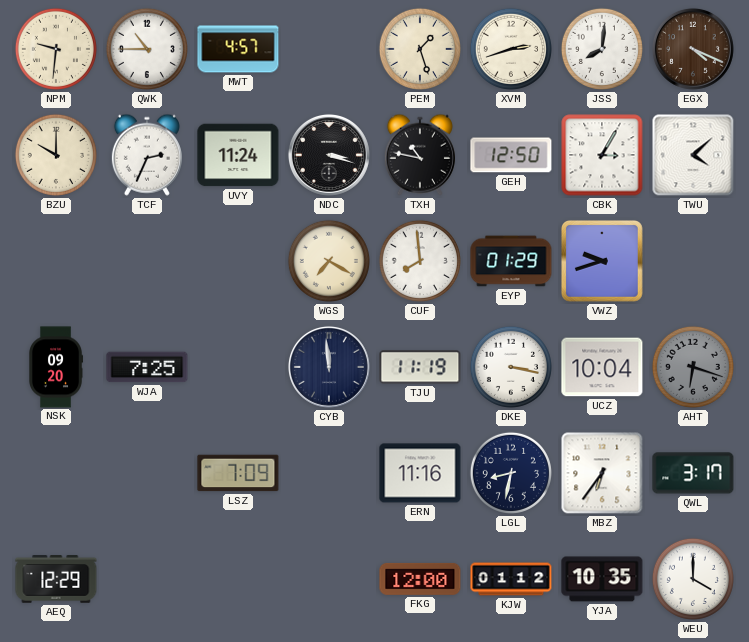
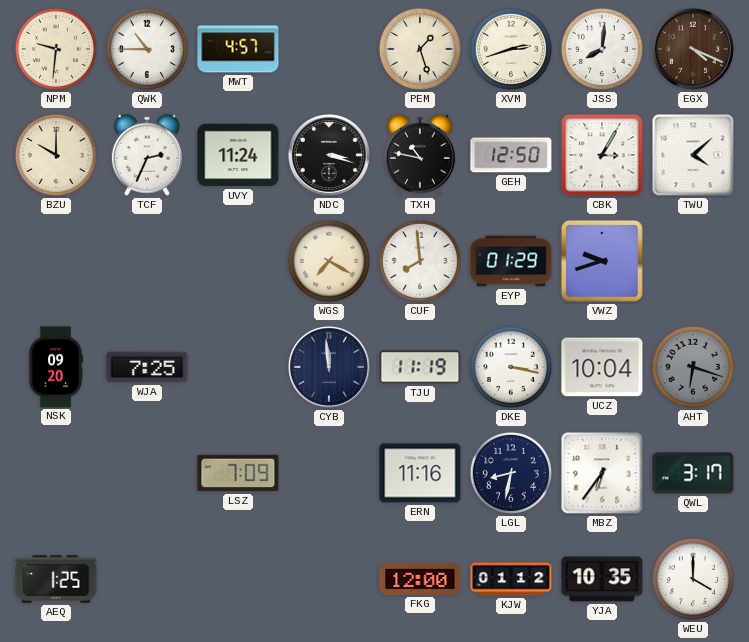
AEQ: 12:29 -> 1:25 (56, 579)
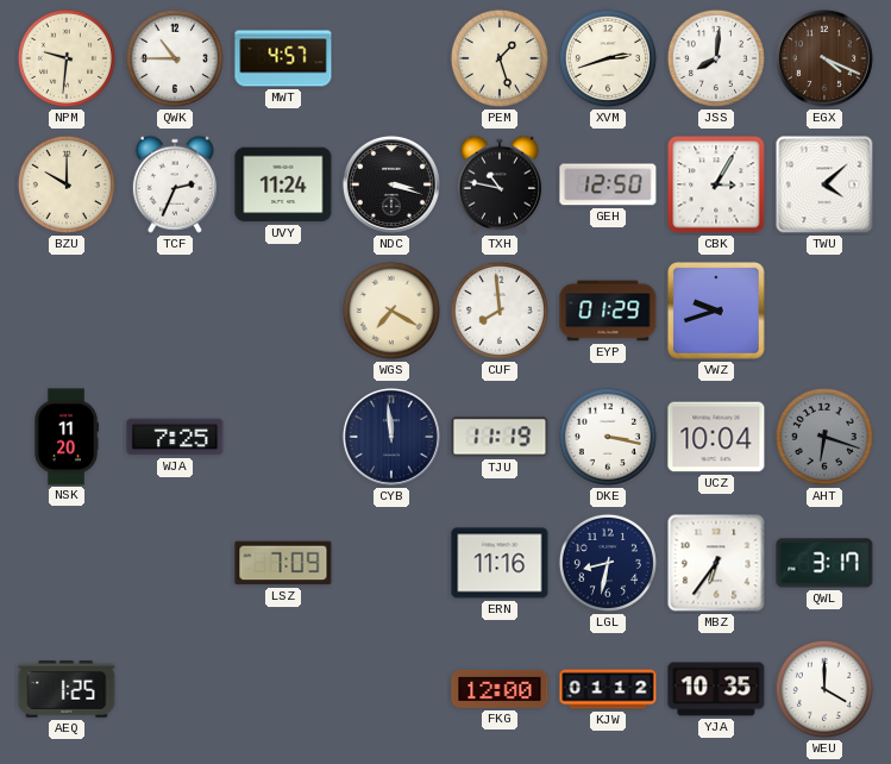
NSK: 09:20 -> 11:20 (67, 437)
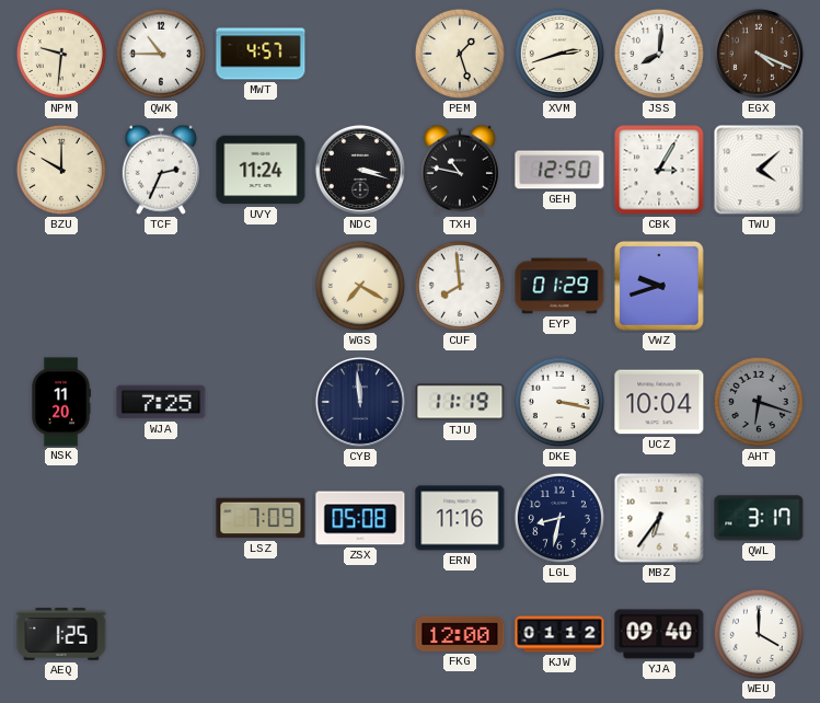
ZSX: none -> 05:08 (360, 518)
YJA: 10:35 -> 09:40 (659, 634)
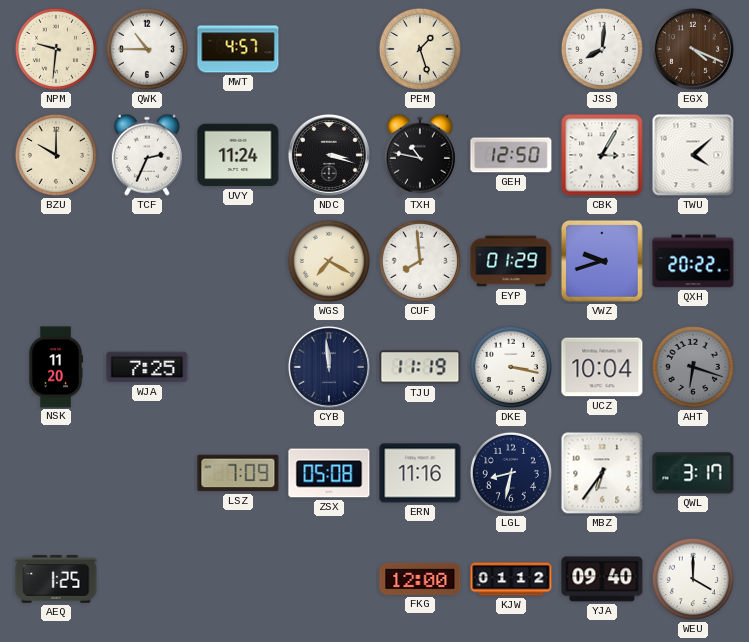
XVM: 2:42 -> none (559, 54)
QXH: none -> 20:22 (693, 261)
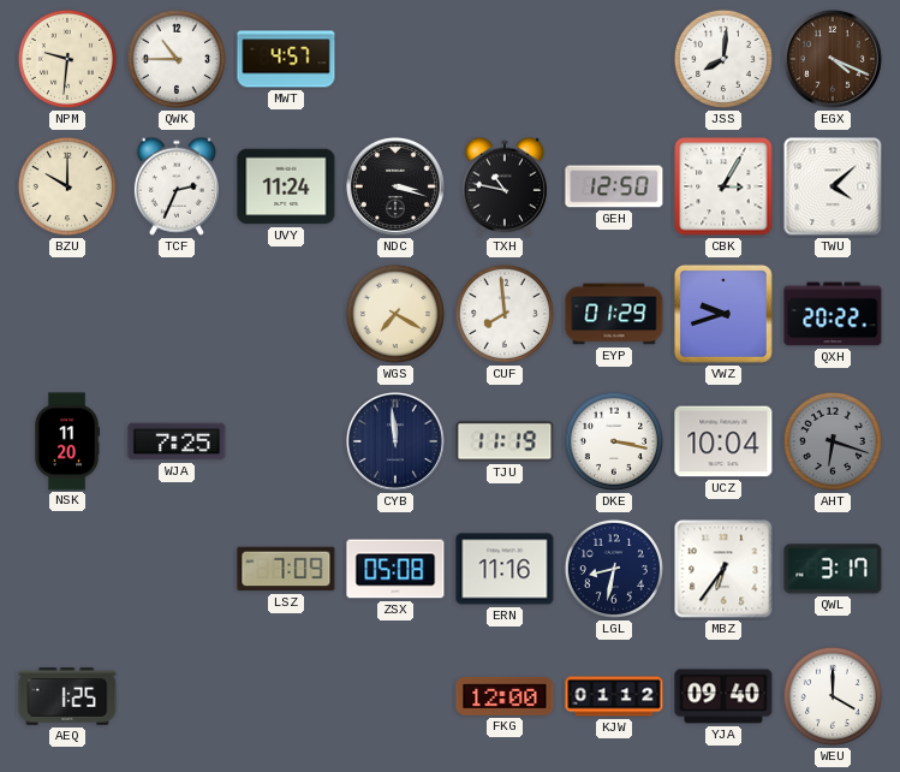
PEM: 1:27 -> none (420, 49)
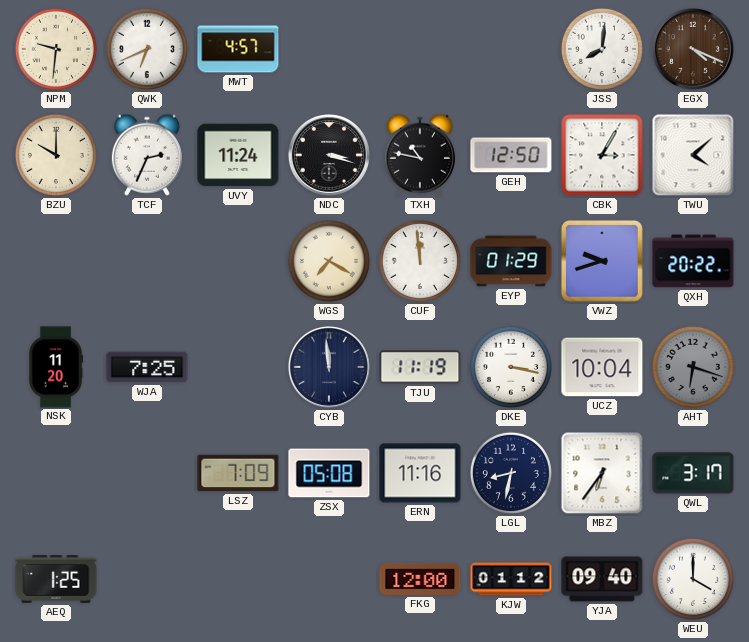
QWK: 10:45 -> 6:41 (147, 49)
CUF: 7:59 -> 11:59 (420, 261)
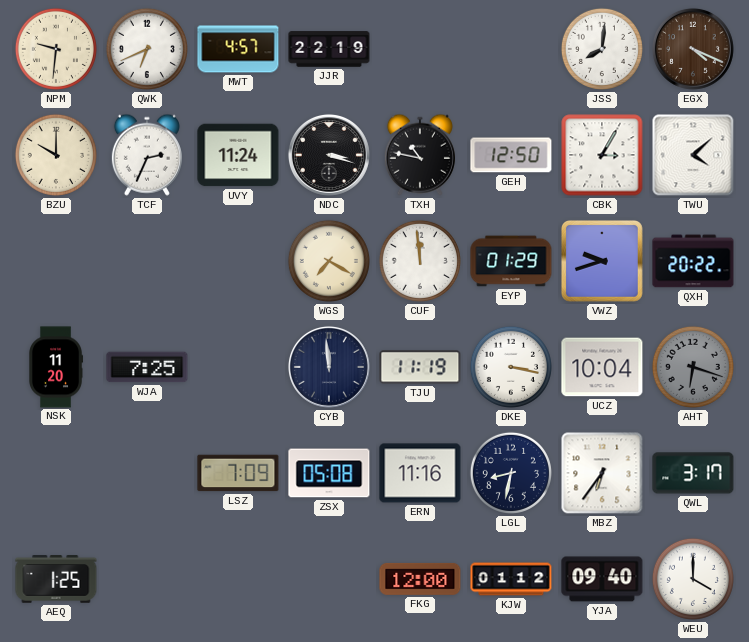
JJR: none -> 22:19 (329, 49)
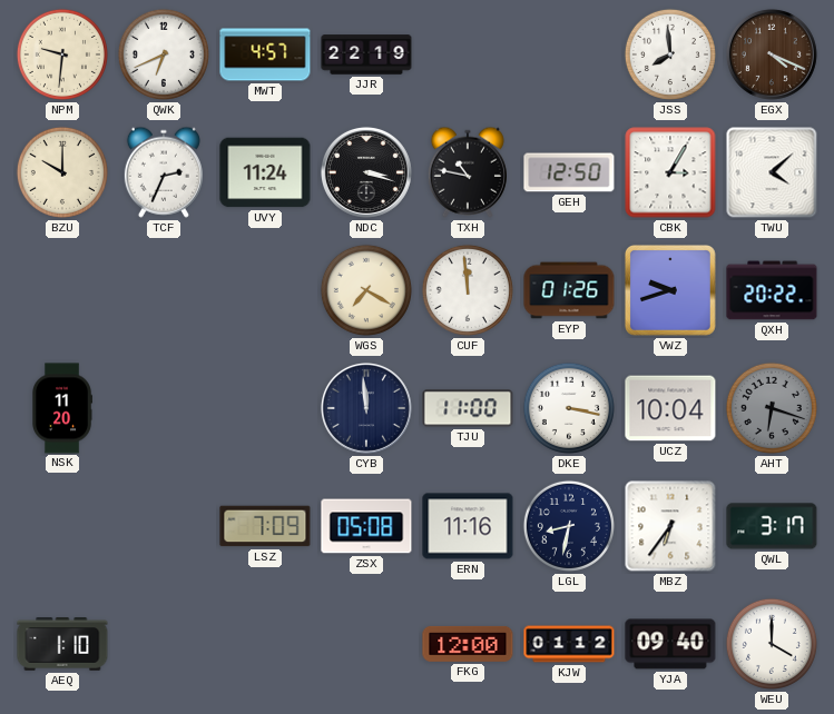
JSS: 8:01 -> 7:59 (670, 54)
EYP: 01:29 -> 01:26 (569, 290)
WJA: 7:25 -> none (147, 367)
TJU: 11:19 -> 11:00 (468, 408)
AEQ: 1:25 -> 1:10 (62, 644)
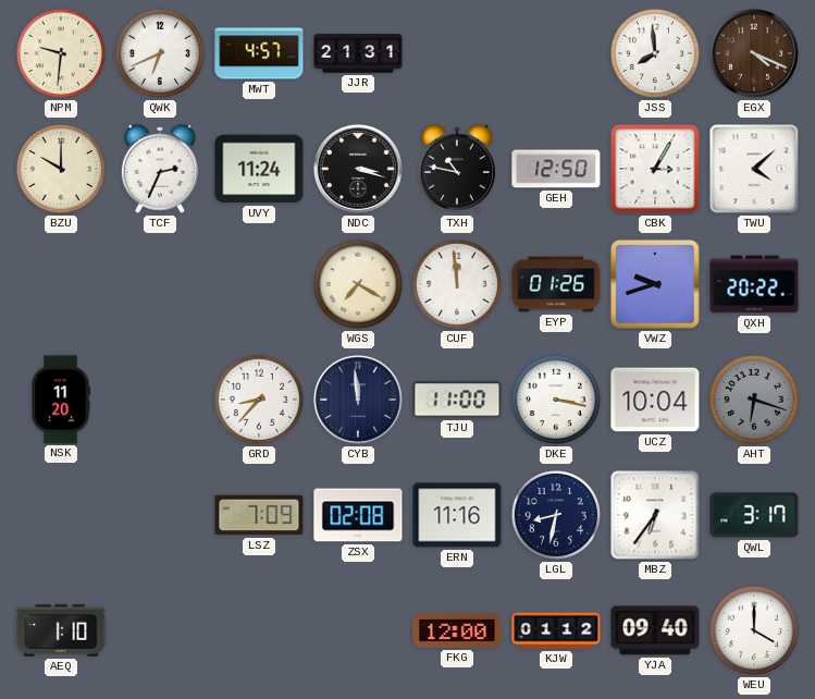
JJR: 22:19 -> 21:31 (358, 53)
GRD: none -> 8:37 (259, 400)
ZSX: 05:08 -> 02:08 (358, 515)
